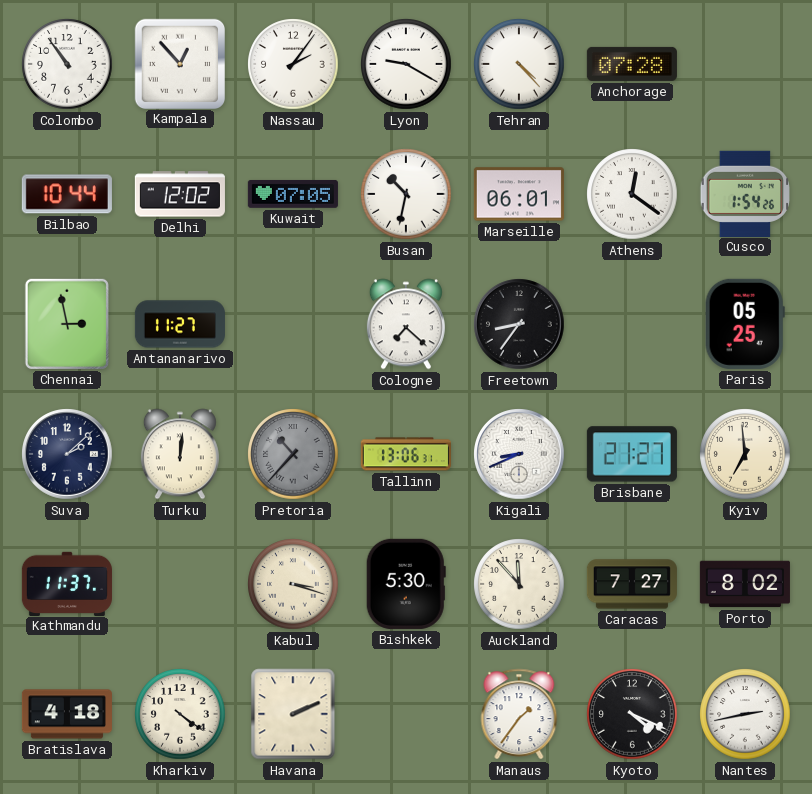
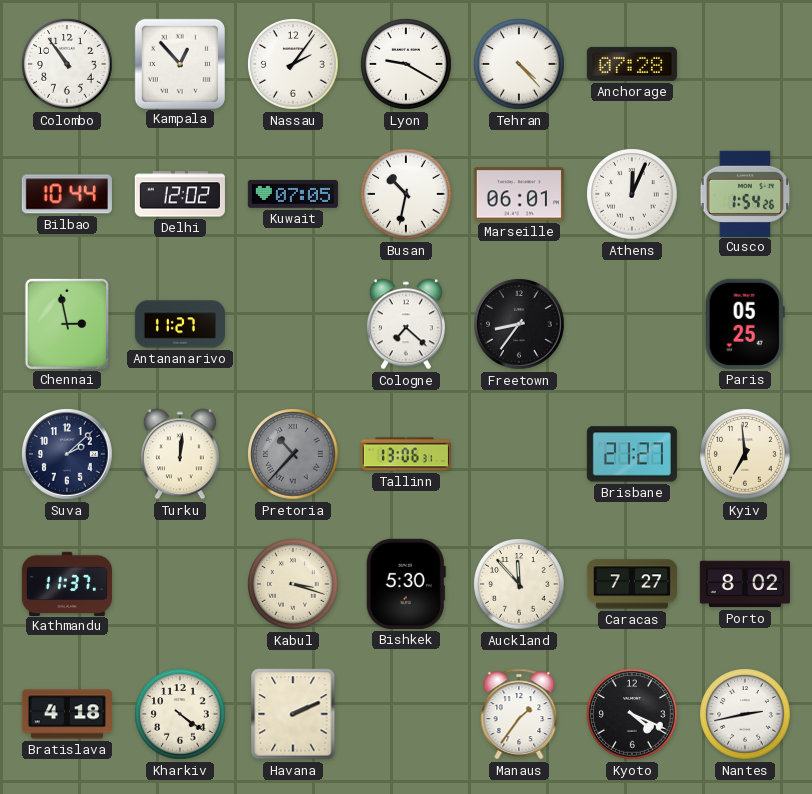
Athens: 12:21 -> 12:04 (632, 194)
Kigali: 8:41 -> none (519, 454)
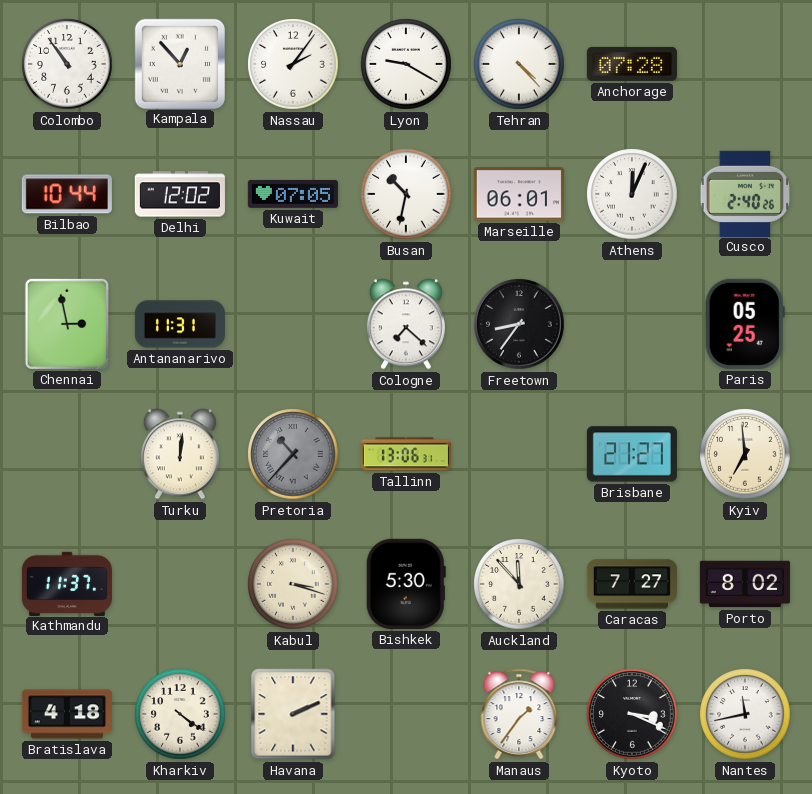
Cusco: 1:54 -> 2:40 (745, 193)
Antananarivo: 11:27 -> 11:31 (180, 324)
Suva: 2:08 -> none (67, 454)
Kyoto: 4:19 -> 3:19 (632, 714)
Nantes: 2:43 -> 11:43 (745, 714)
